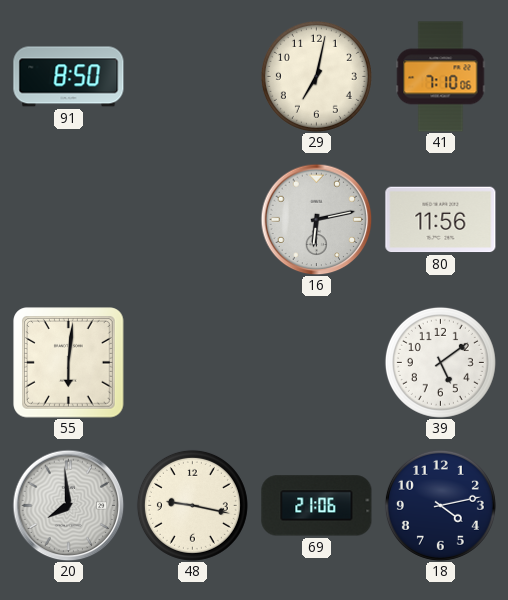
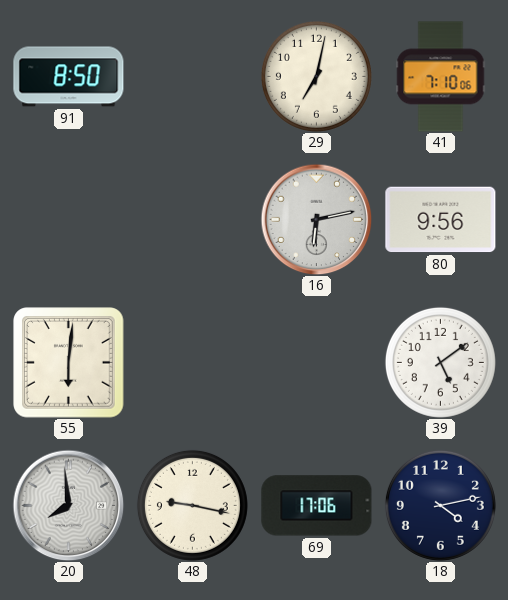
80: 11:56 -> 9:56 (441, 220)
69: 21:06 -> 17:06 (317, 506)
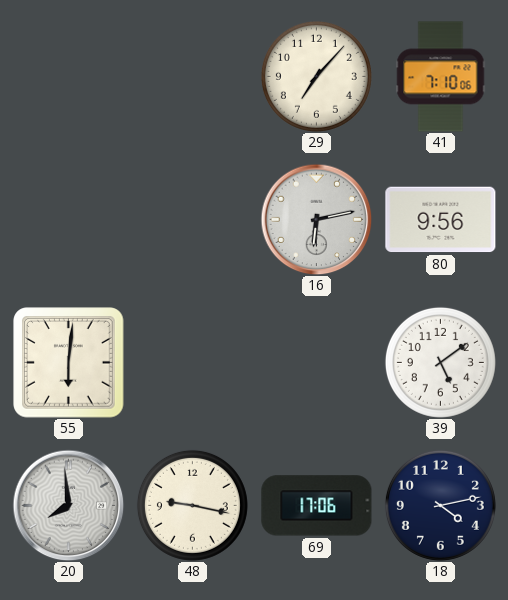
91: 8:50 -> none (69, 77)
29: 7:02 -> 7:07 (316, 76)
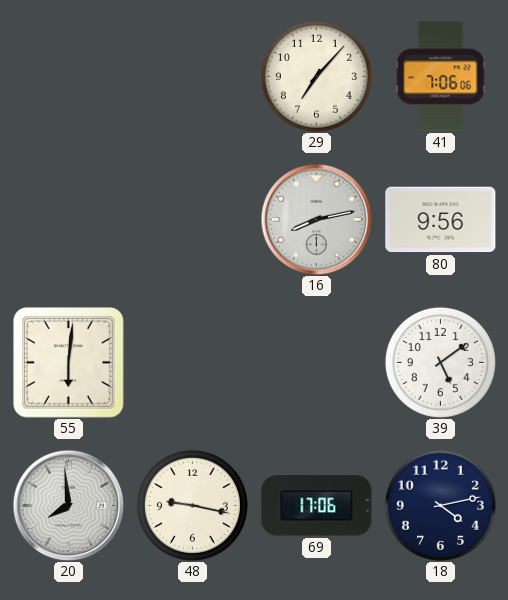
41: 7:10 -> 7:06 (441, 77)
16: 6:13 -> 8:13 (316, 219)
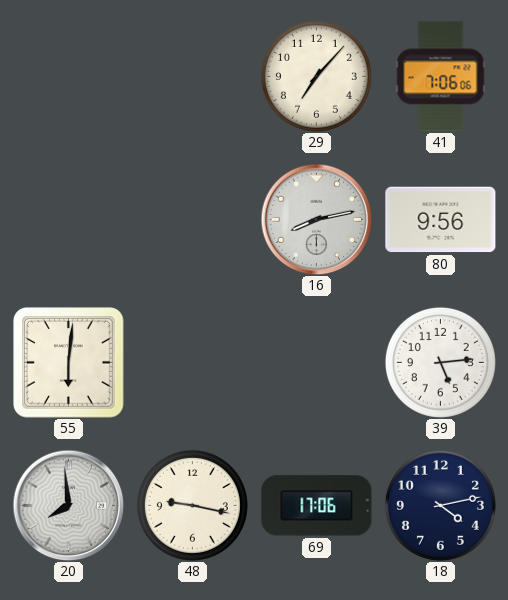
39: 5:09 -> 5:14 (440, 362)
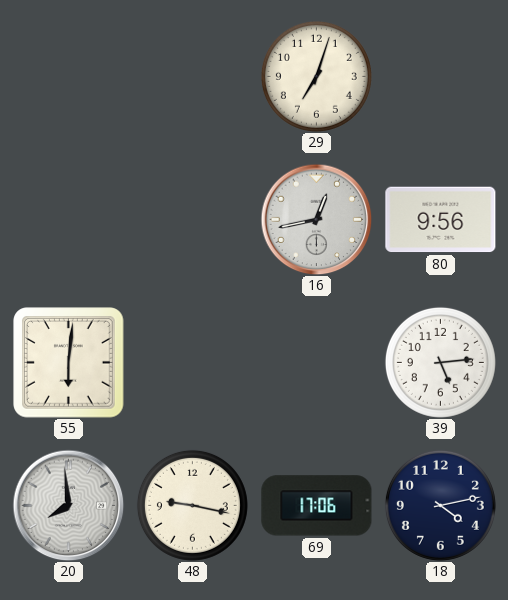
29: 7:07 -> 7:03 (316, 76)
41: 7:06 -> none (441, 77)
16: 8:13 -> 12:43 (316, 219)
